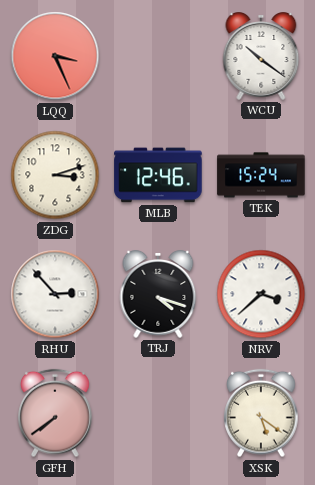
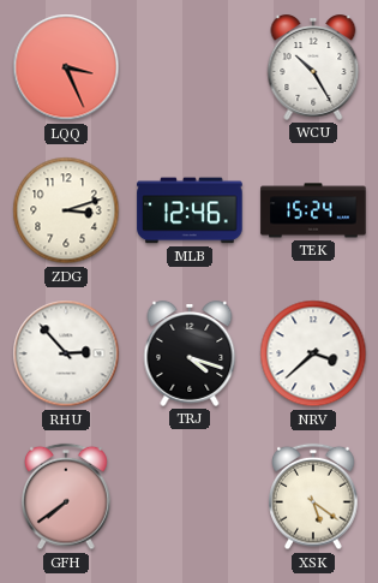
WCU: 10:21 -> 10:25 (313, 69)
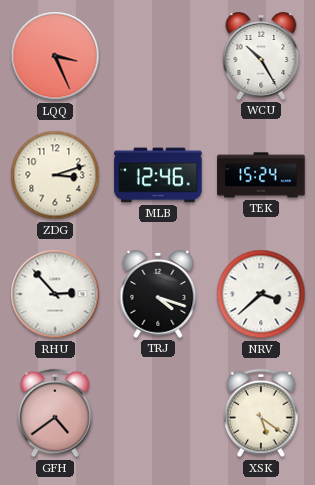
GFH: 7:39 -> 4:39 (55, 413)
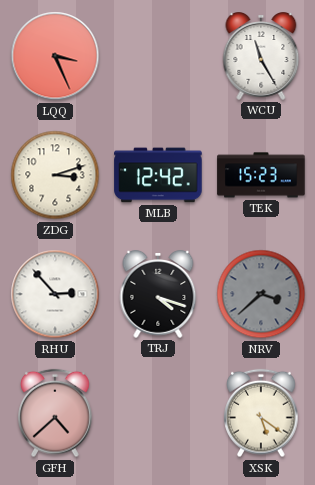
WCU: 10:25 -> 11:25 (261, 57)
MLB: 12:46 -> 12:42 (158, 175)
TEK: 15:24 -> 15:23 (261, 175)
NRV dial: white -> grey (261, 294)
GFH: 4:39 -> 4:38 (55, 413)
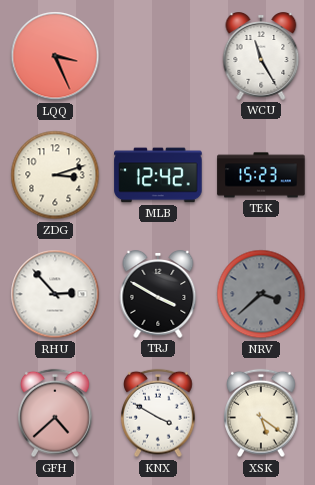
TRJ: 4:18 -> 3:50 (158, 295)
KNX: none -> 3:50 (158, 413)
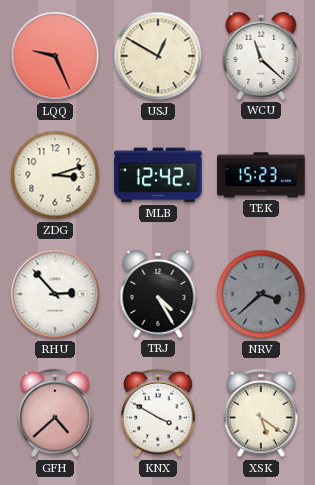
LQQ: 3:26 -> 9:26 (55, 56)
USJ: none -> 12:50 (158, 56)
WCU: 11:25 -> 11:22 (261, 57)
TRJ: 3:50 -> 4:25 (158, 295)
